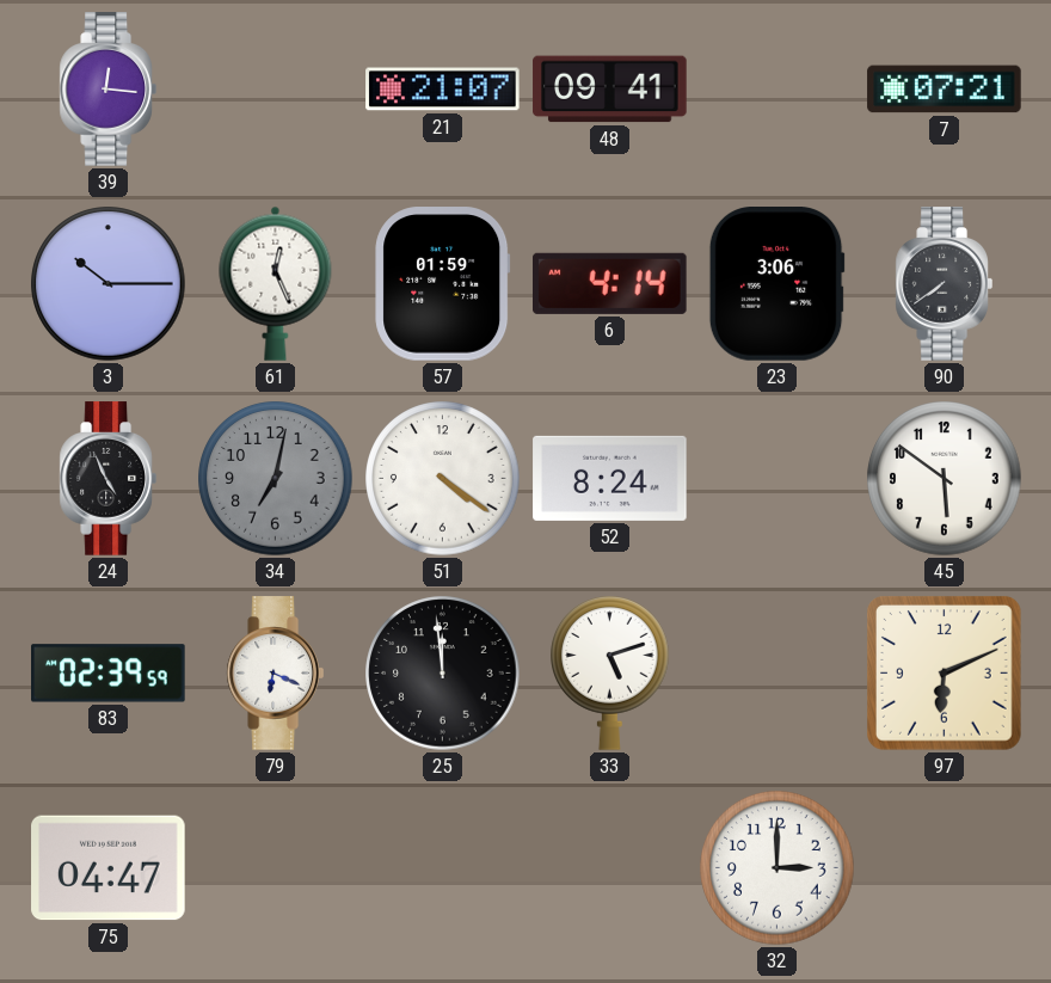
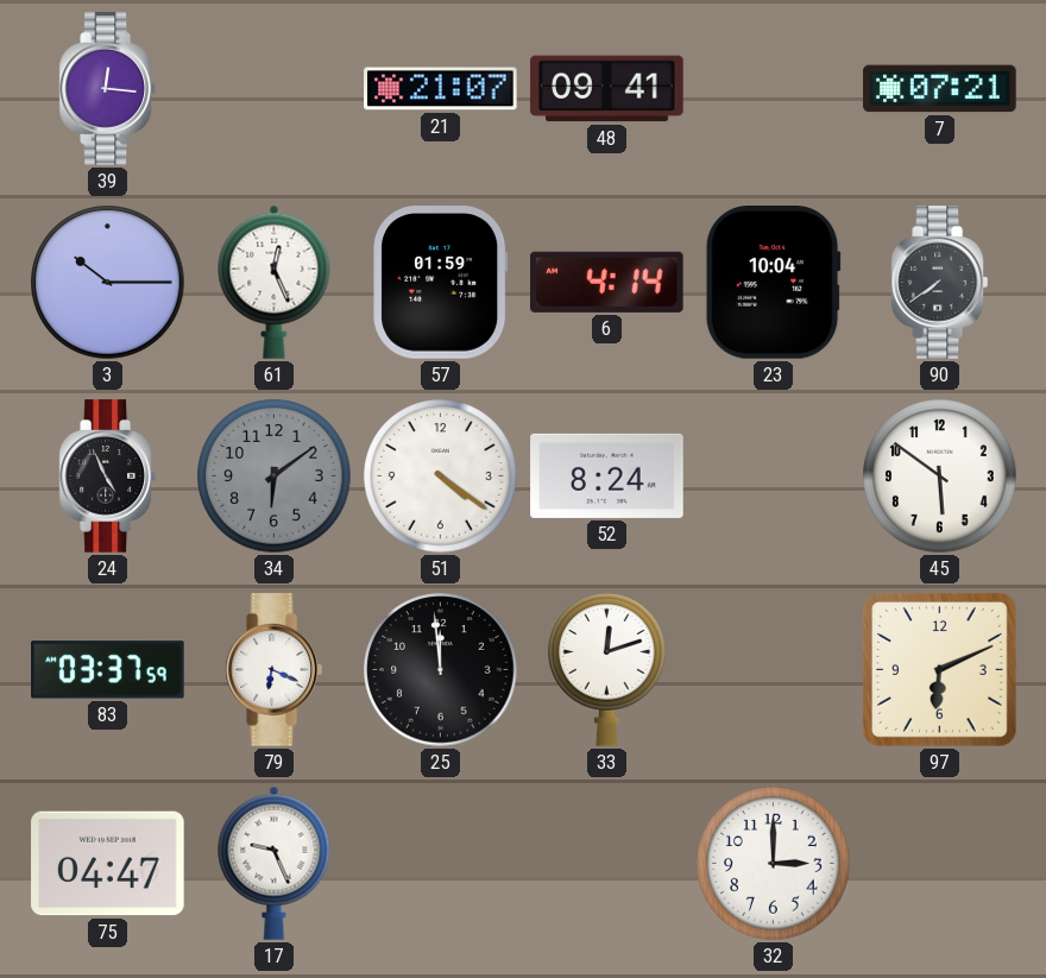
23: 3:06 -> 10:04 (773, 283)
34: 7:02 -> 6:09 (275, 477)
83: 02:39 -> 03:37 (108, 670)
33: 5:12 -> 12:12 (607, 670)
17: none -> 9:26 (275, 863)
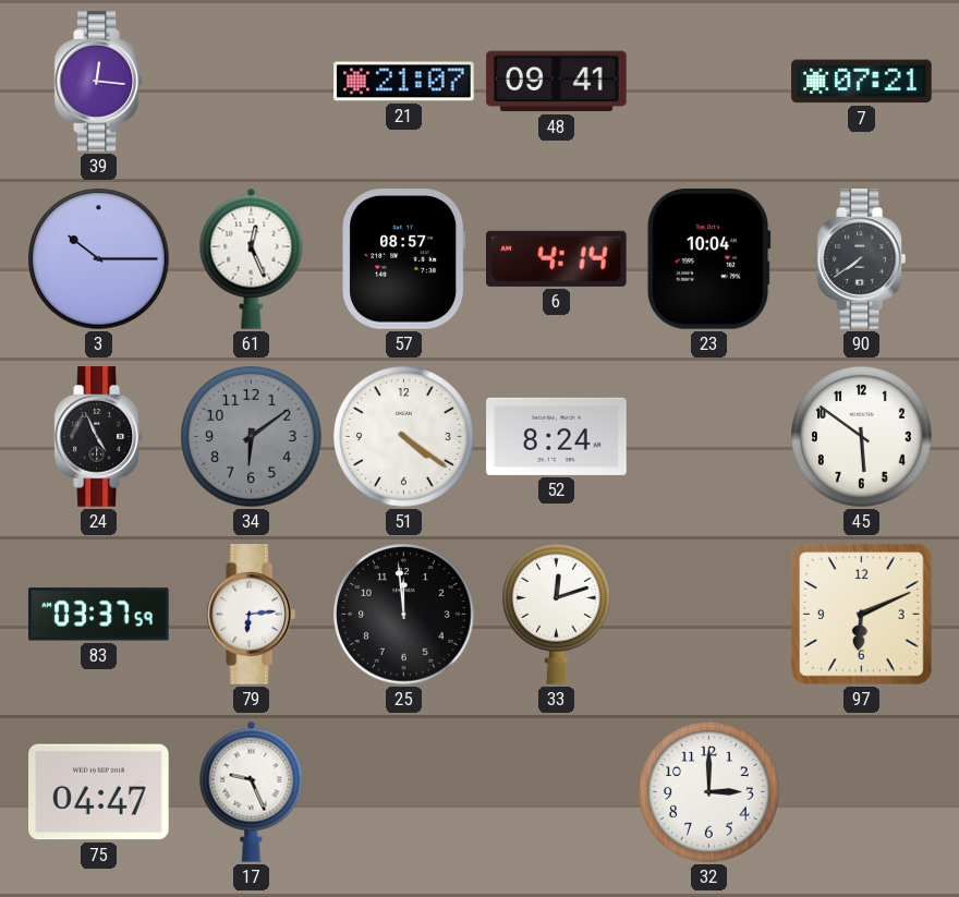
57: 01:59 -> 08:57 (404, 259)
79: 6:19 -> 6:14 (251, 615)
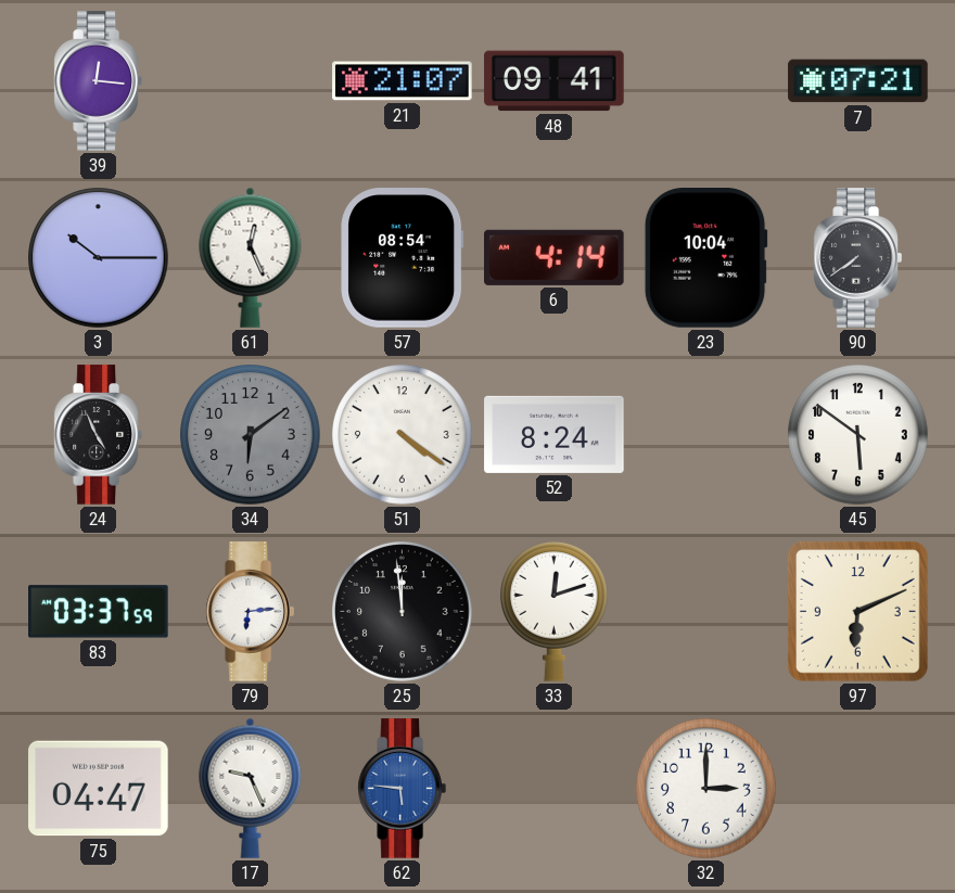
57: 08:57 -> 08:54 (403, 258)
62: none -> 5:46 (402, 789)
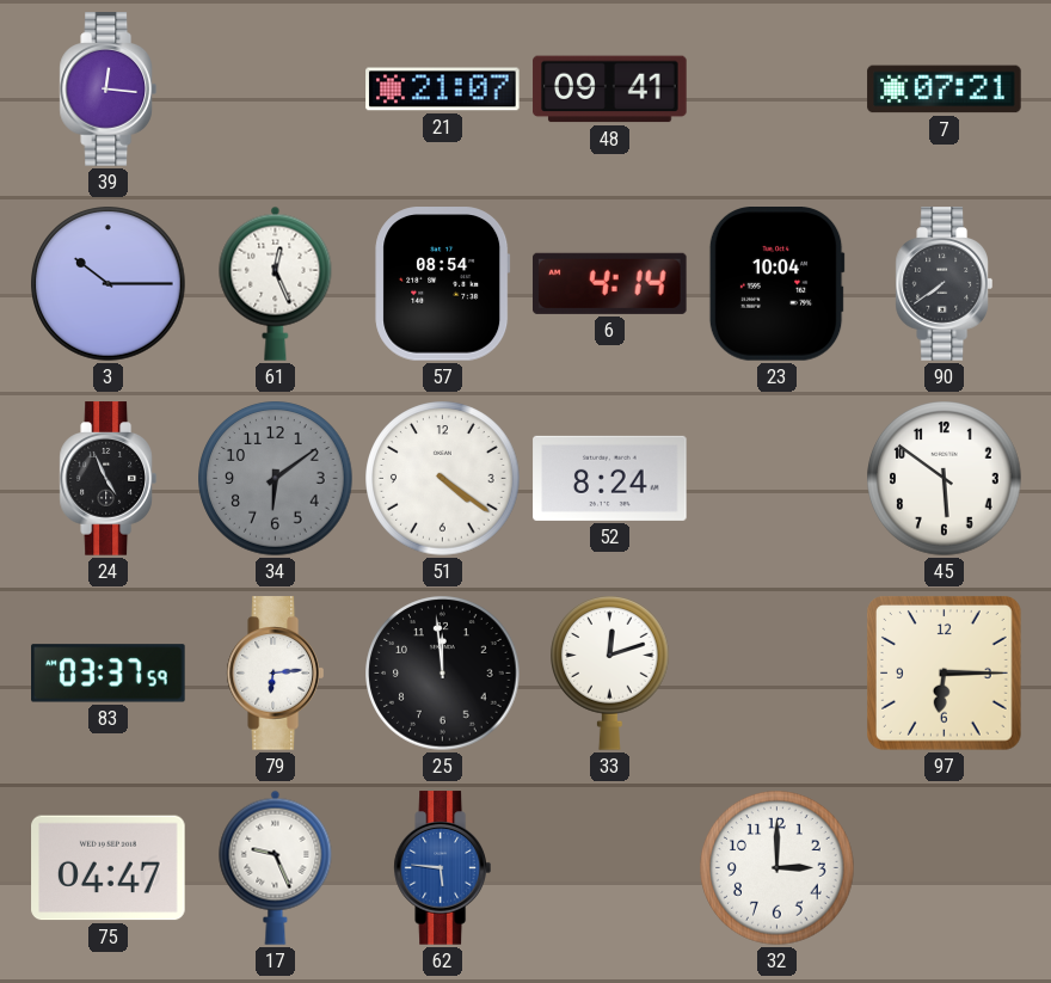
97: 6:11 -> 6:15 (944, 672)
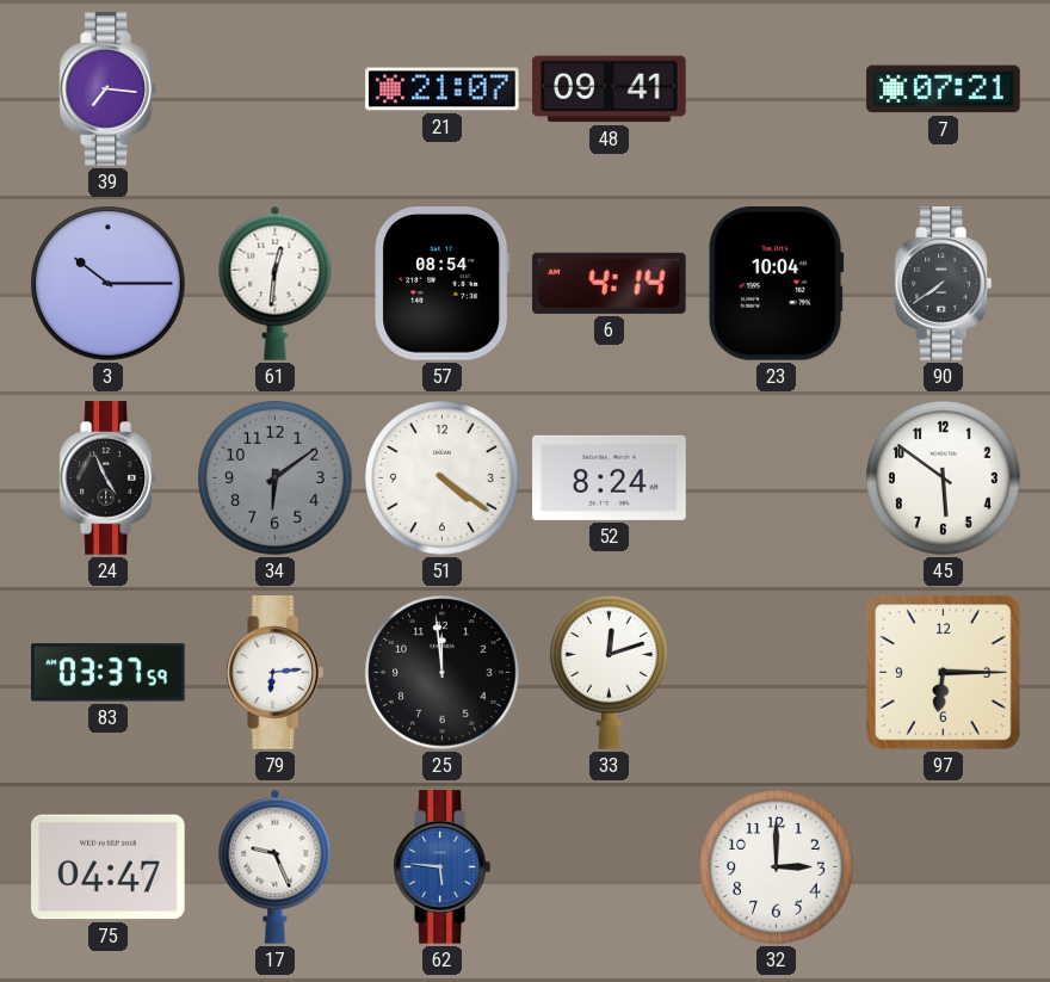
39: 12:16 -> 7:16 (107, 89)
61: 12:26 -> 12:31 (276, 283)
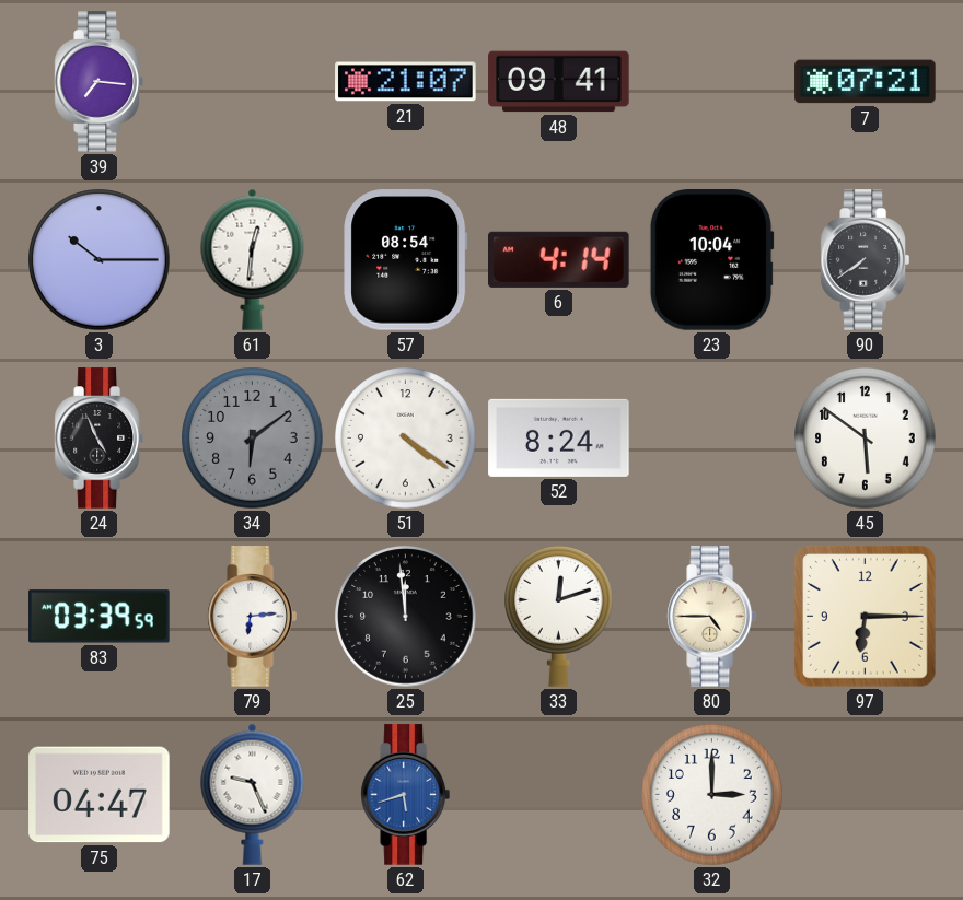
83: 03:37 -> 03:39 (100, 617)
80: none -> 4:45 (711, 617)
62: 5:46 -> 5:42 (405, 795)
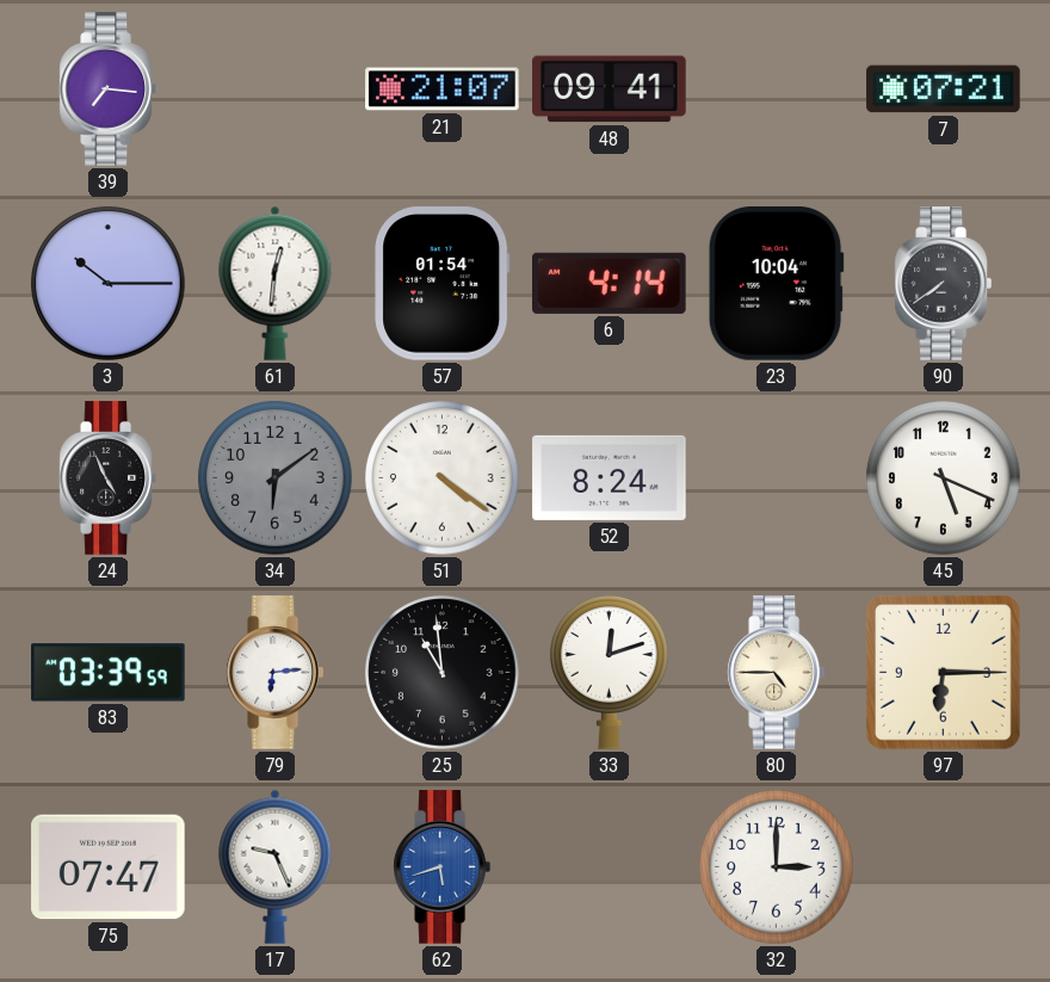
57: 08:54 -> 01:54 (443, 284)
45: 5:51 -> 5:19 (944, 478)
25: 11:59 -> 10:59 (443, 673)
75: 04:47 -> 07:47 (109, 867)
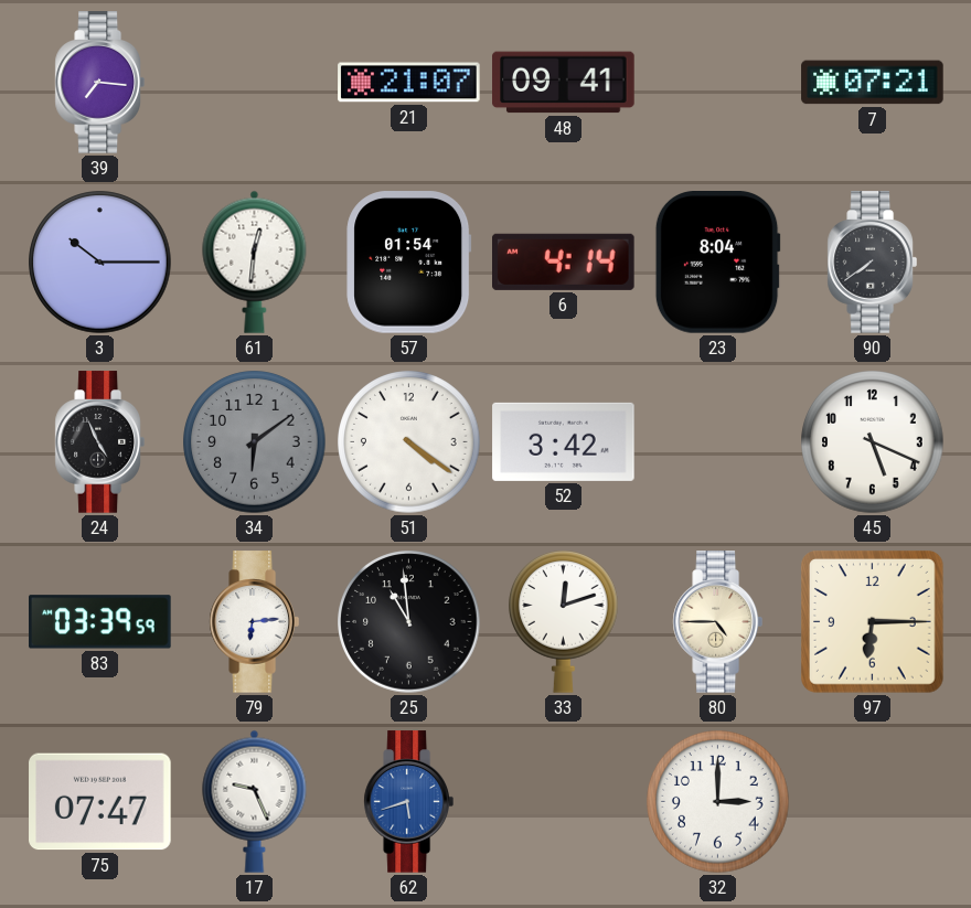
23: 10:04 -> 8:04 (717, 263)
52: 8:24 -> 3:42 (564, 441)
